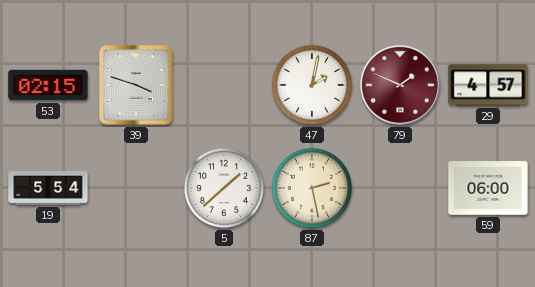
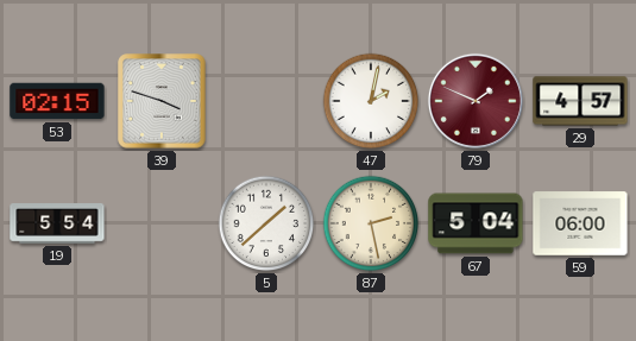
67: none -> 5:04 (476, 223)
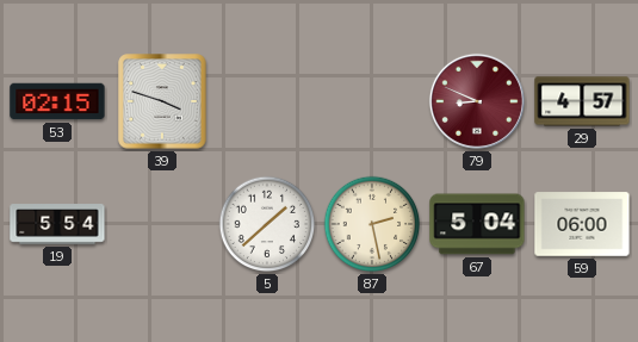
47: 2:02 -> none (371, 101)
79: 1:49 -> 8:49 (477, 101)
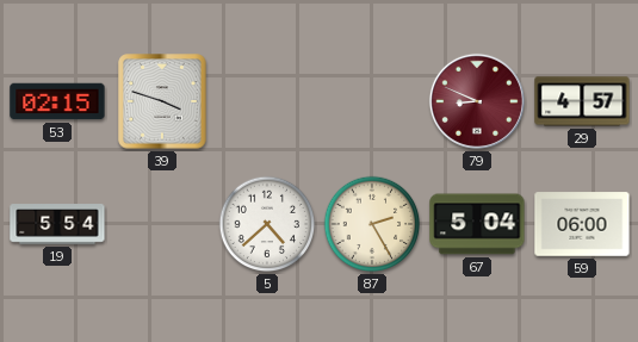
5: 1:38 -> 4:38 (267, 224)
87: 2:28 -> 2:25 (372, 224)
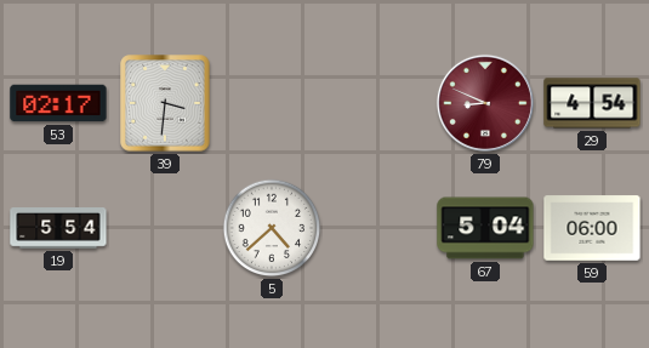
53: 02:15 -> 02:17 (58, 103)
39: 3:48 -> 3:31 (165, 103)
29: 4:57 -> 4:54 (592, 103)
87: 2:25 -> none (372, 224)
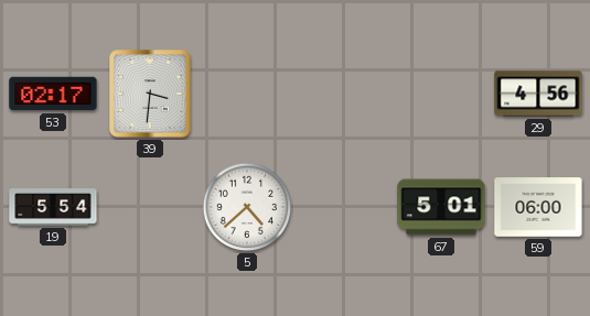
79: 8:49 -> none (485, 103)
29: 4:54 -> 4:56 (538, 94)
67: 5:04 -> 5:01 (441, 207)
